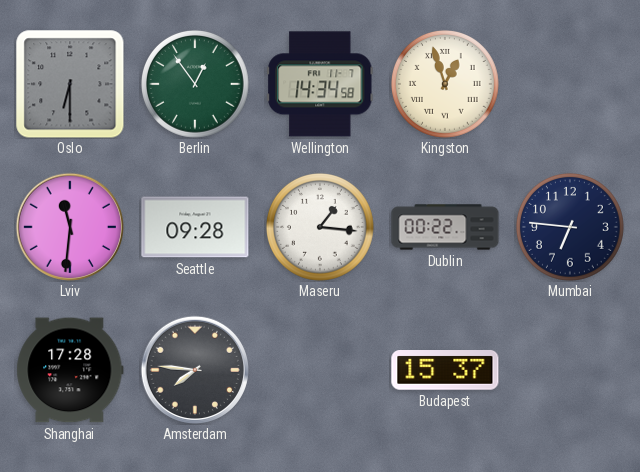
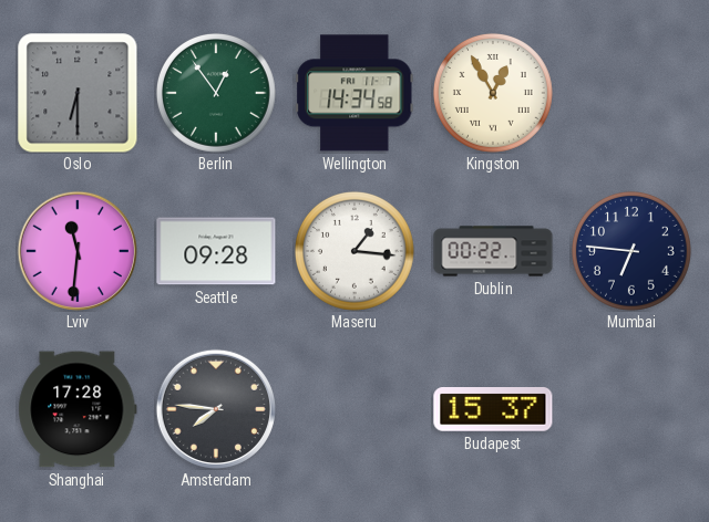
Kingston: 12:57 -> 12:55 (493, 93)
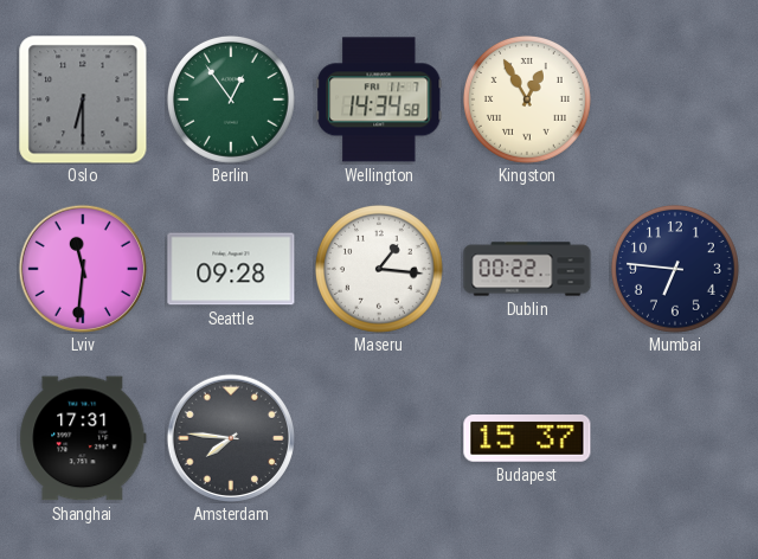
Shanghai: 17:28 -> 17:31 (83, 438)
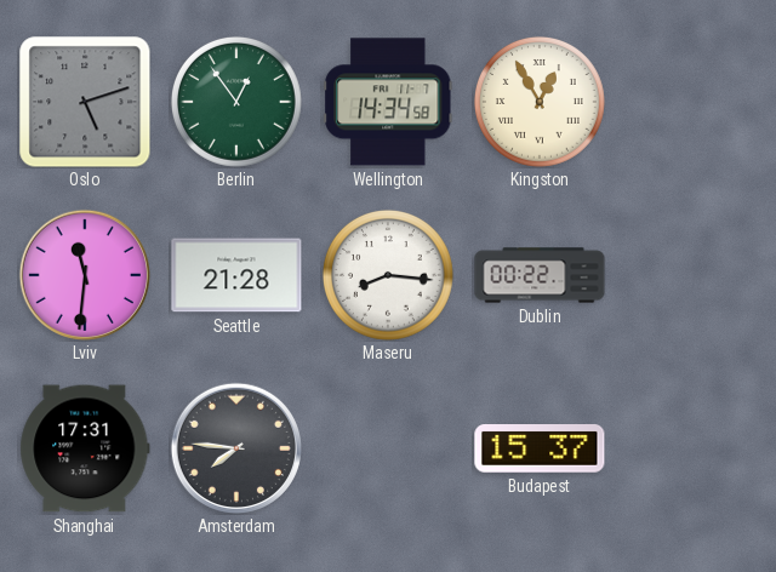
Oslo: 6:30 -> 5:12 (85, 102)
Seattle: 09:28 -> 21:28 (236, 275)
Maseru: 1:16 -> 8:16 (388, 275)
Mumbai: 6:46 -> none (675, 269)
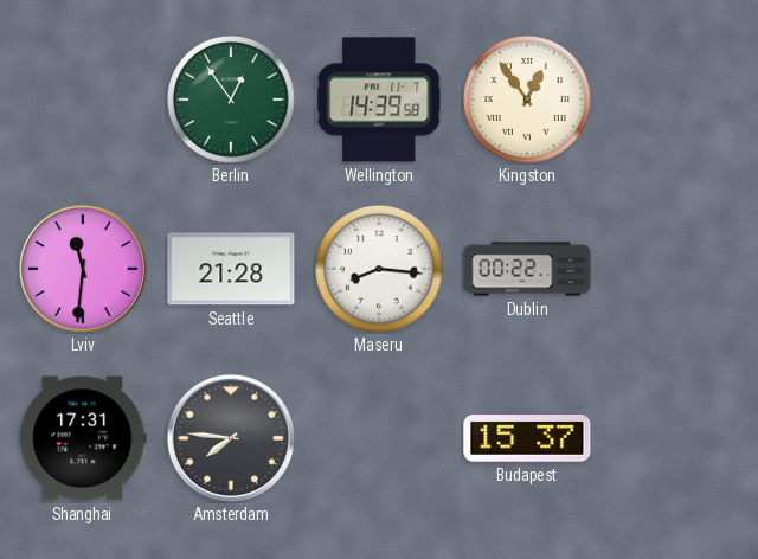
Oslo: 5:12 -> none (85, 102)
Wellington: 14:34 -> 14:39 (379, 99)
Kingston: 12:55 -> 12:54 (527, 99)
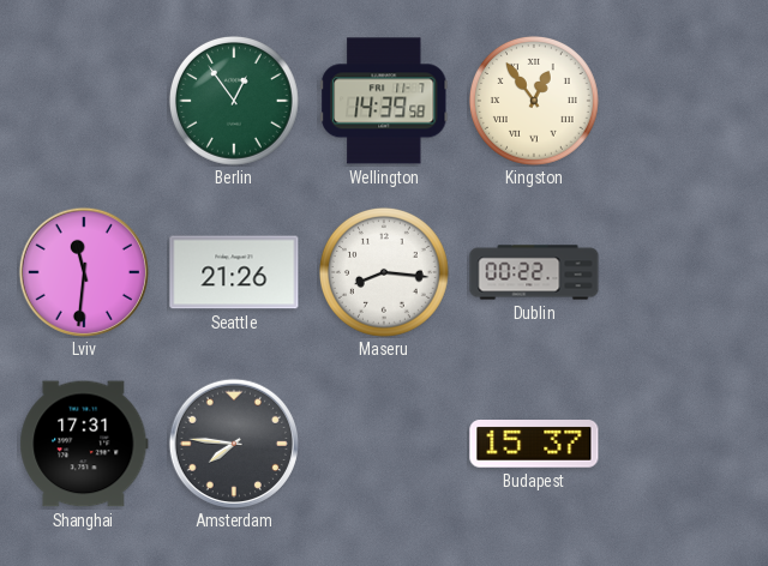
Seattle: 21:28 -> 21:26 (234, 272)
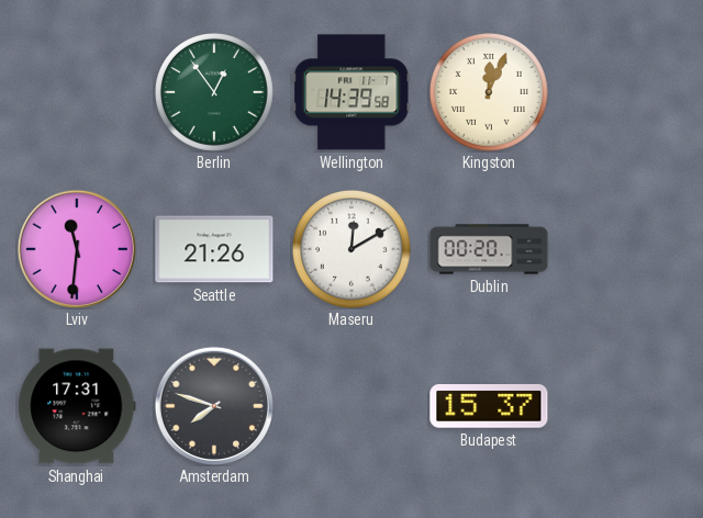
Kingston: 12:54 -> 12:04 (489, 92)
Maseru: 8:16 -> 12:10 (351, 249)
Dublin: 00:22 -> 00:20 (489, 249)
Amsterdam: 7:46 -> 7:48 (213, 405)
